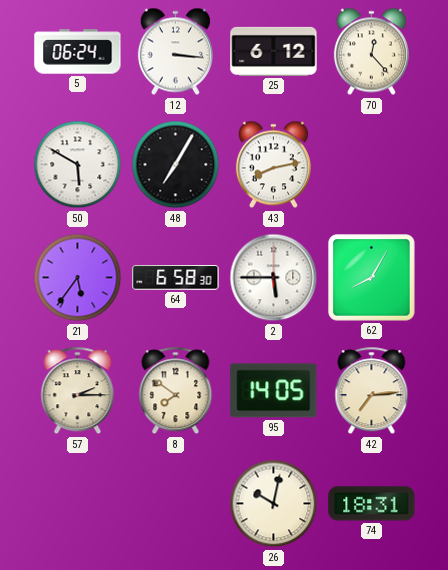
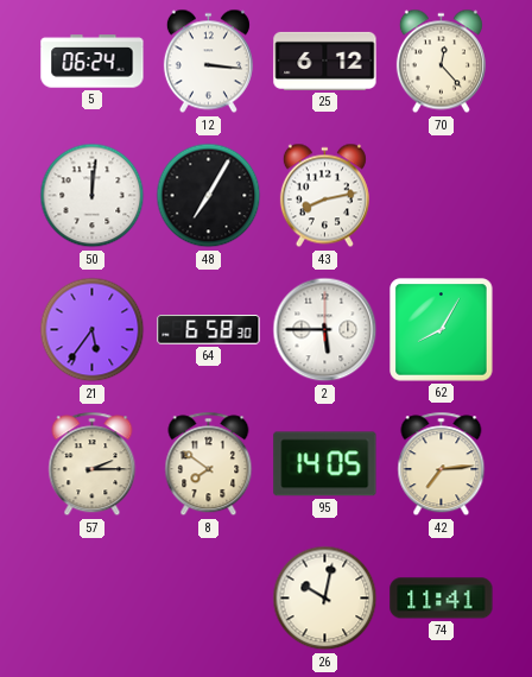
50: 5:50 -> 12:01 (93, 196)
74: 18:31 -> 11:41 (442, 599)
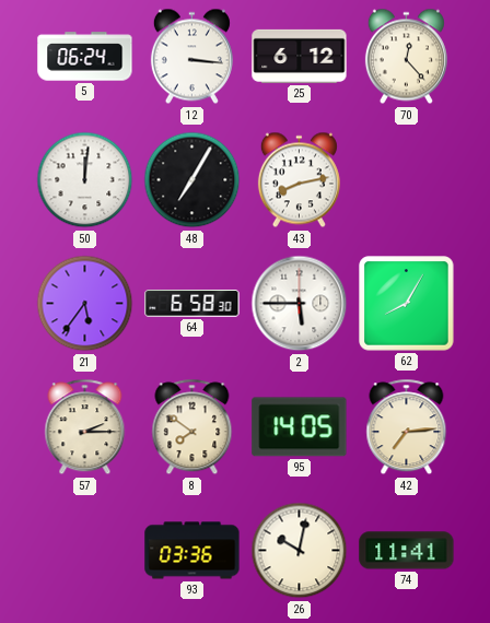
93: none -> 03:36 (192, 551)
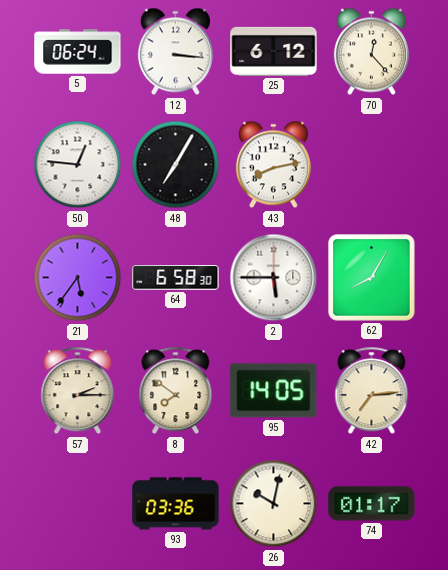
50: 12:01 -> 12:46 (78, 165)
74: 11:41 -> 01:17 (372, 504)
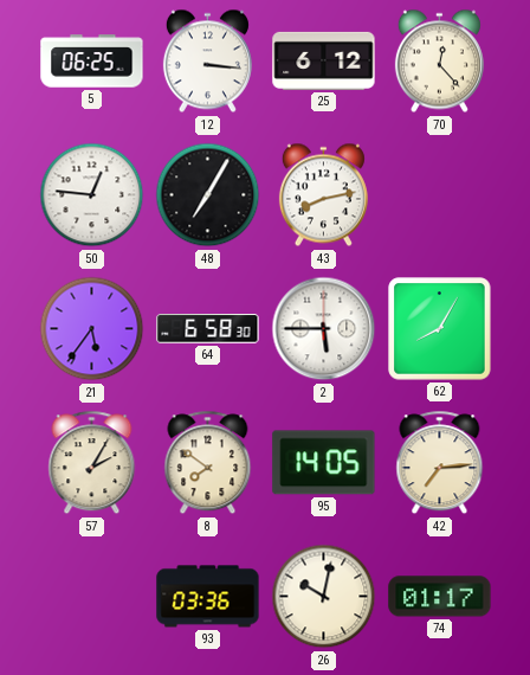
5: 06:24 -> 06:25 (92, 62)
57: 2:15 -> 2:05 (92, 463)
